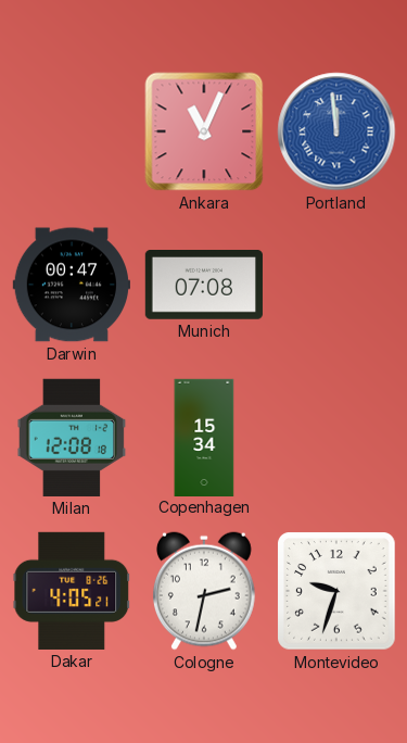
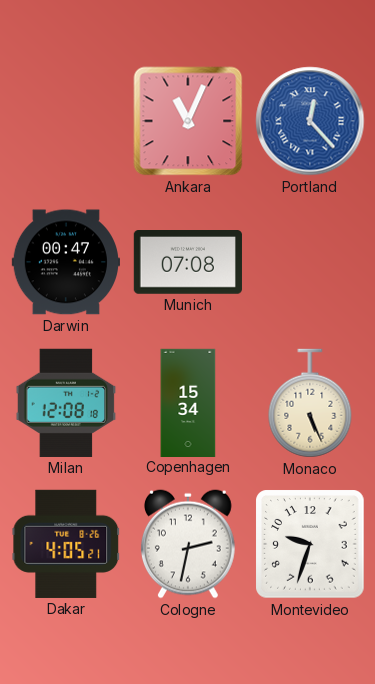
Portland: 11:59 -> 12:23 (310, 121)
Monaco: none -> 5:26 (310, 403)
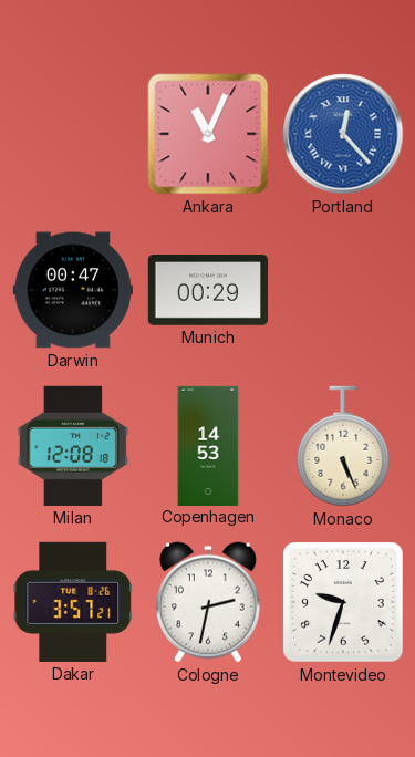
Munich: 07:08 -> 00:29 (208, 290)
Copenhagen: 15:34 -> 14:53 (208, 445)
Dakar: 4:05 -> 3:57 (73, 602)
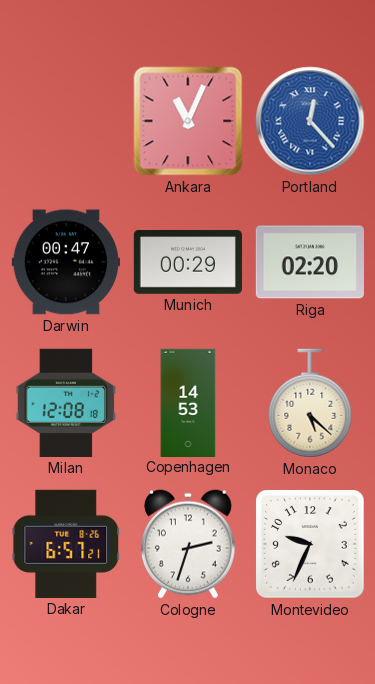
Riga: none -> 02:20 (310, 262)
Monaco: 5:26 -> 5:22 (310, 403)
Dakar: 3:57 -> 6:57 (66, 544)
Cologne: 2:32 -> 2:33 (188, 544)
Montevideo: 9:33 -> 9:34 (310, 544)
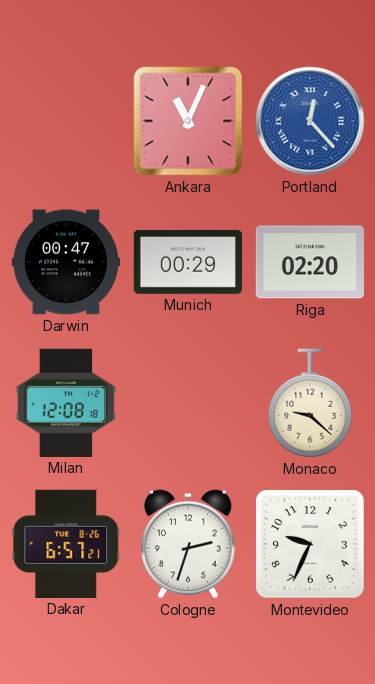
Copenhagen: 14:53 -> none (188, 402)
Monaco: 5:22 -> 9:22 (310, 403)
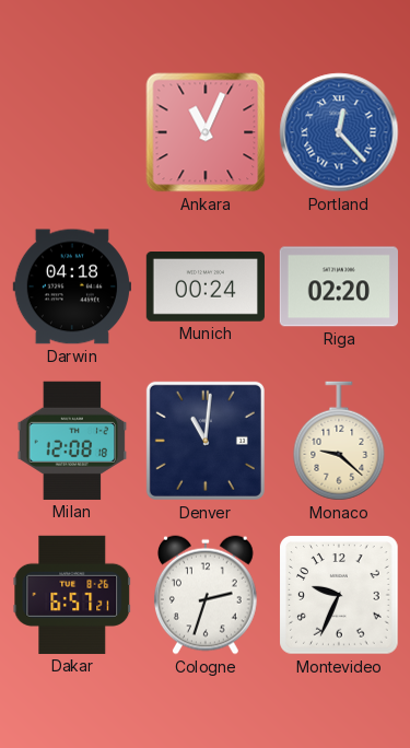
Darwin: 00:47 -> 04:18 (71, 287)
Munich: 00:29 -> 00:24 (206, 287)
Denver: none -> 11:01 (206, 441)
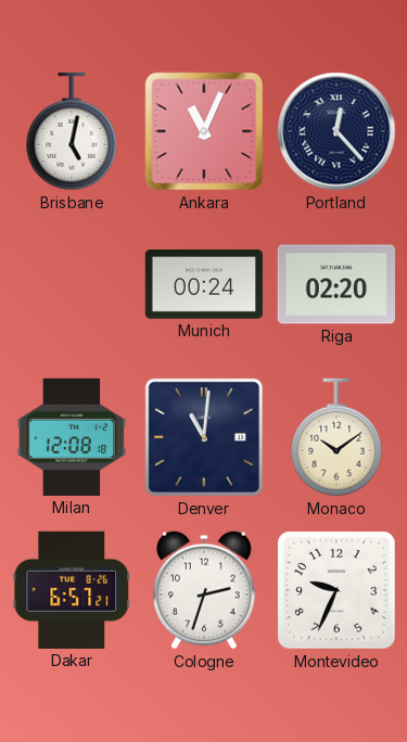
Brisbane: none -> 5:02 (72, 131)
Portland dial: blue -> navy (336, 131)
Darwin: 04:18 -> none (71, 287)
Monaco: 9:22 -> 10:09 (336, 437)
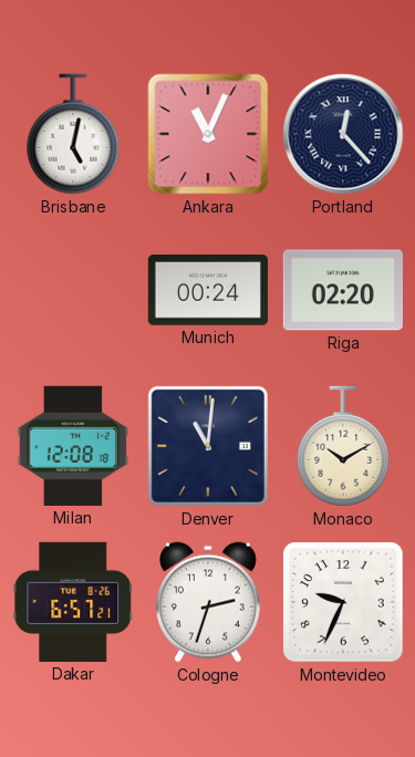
Monaco: 10:09 -> 10:10 (343, 446)
